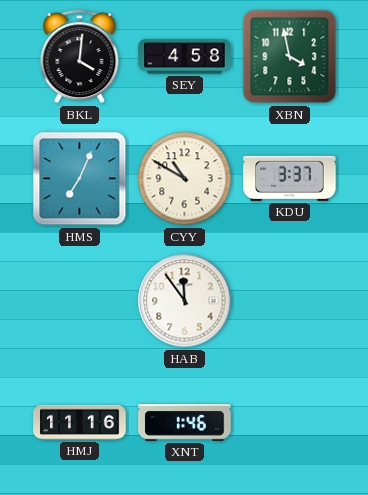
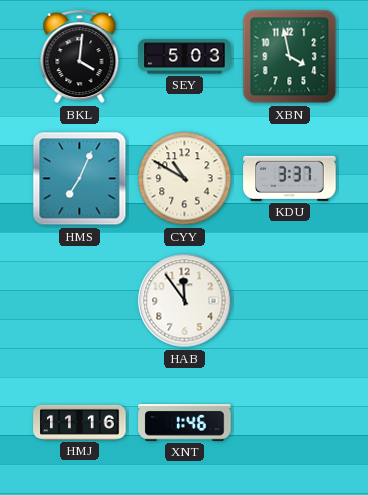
SEY: 4:58 -> 5:03 (185, 57)
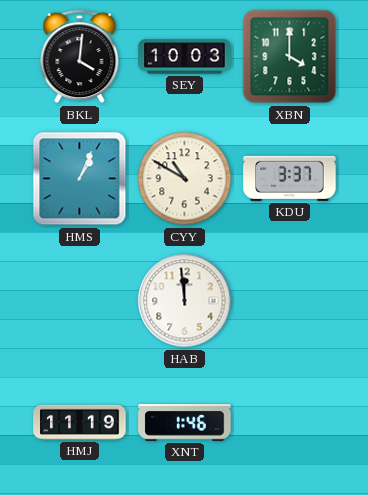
SEY: 5:03 -> 10:03 (185, 57)
XBN: 3:58 -> 4:00 (290, 57)
HMS: 7:04 -> 1:04 (80, 179)
HAB: 11:54 -> 11:59 (185, 301)
HMJ: 11:16 -> 11:19 (80, 422)
